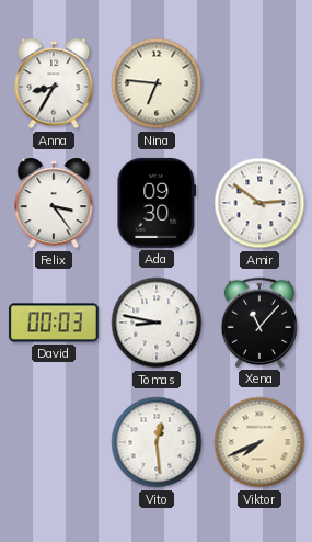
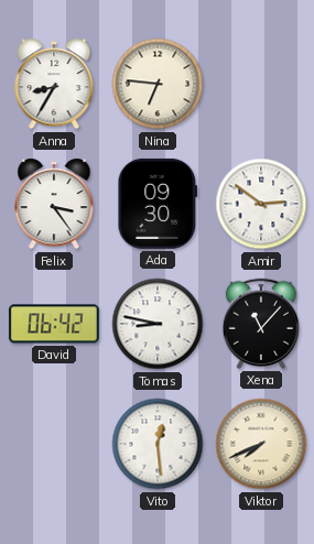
David: 00:03 -> 06:42 (54, 324)
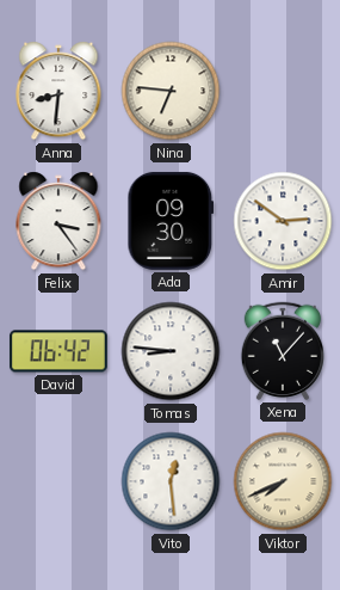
Anna: 8:35 -> 8:31 (58, 91)
Tomas: 8:47 -> 8:46 (171, 351)
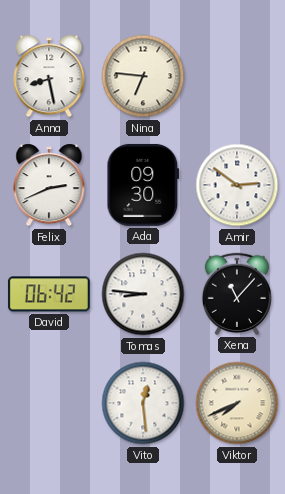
Anna: 8:31 -> 8:28 (49, 76)
Felix: 3:24 -> 2:41 (49, 185)
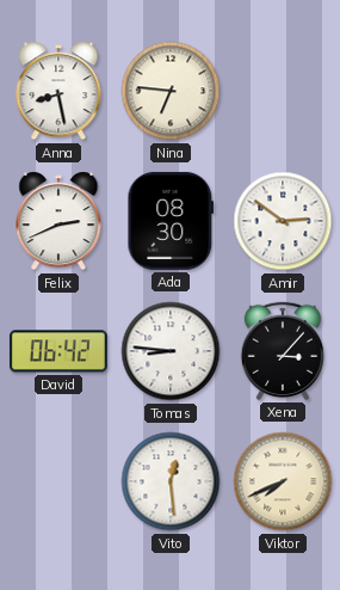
Ada: 09:30 -> 08:30 (171, 221)
Xena: 11:07 -> 3:07 (282, 351)
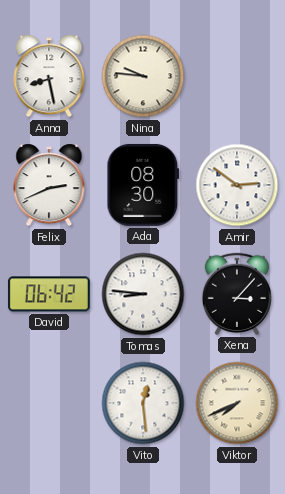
Nina: 6:46 -> 9:46 (143, 76)
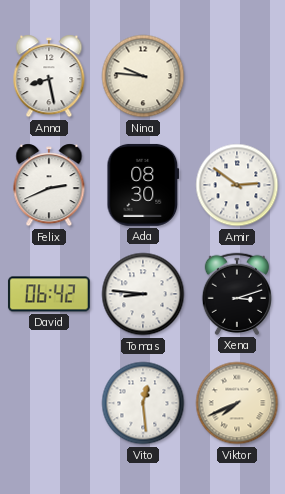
Xena: 3:07 -> 3:12 (236, 294)
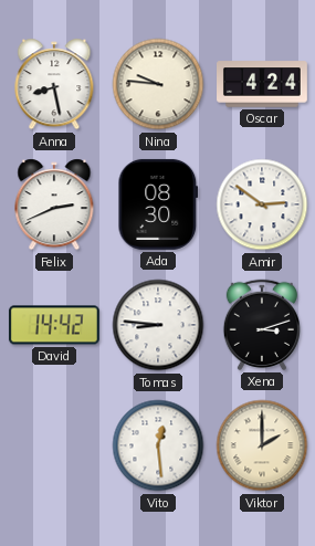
Oscar: none -> 4:24 (263, 84)
David: 06:42 -> 14:42 (54, 325)
Viktor: 7:41 -> 2:00 (262, 445)
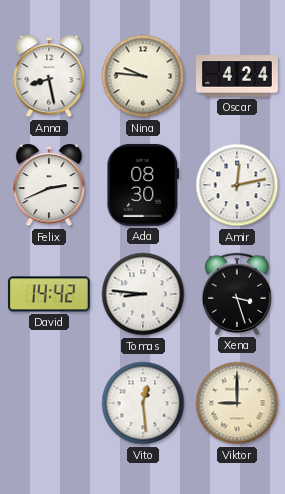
Amir: 2:51 -> 12:13 (237, 185)
Xena: 3:12 -> 3:27 (236, 294)
Viktor: 2:00 -> 9:00 (237, 403)
